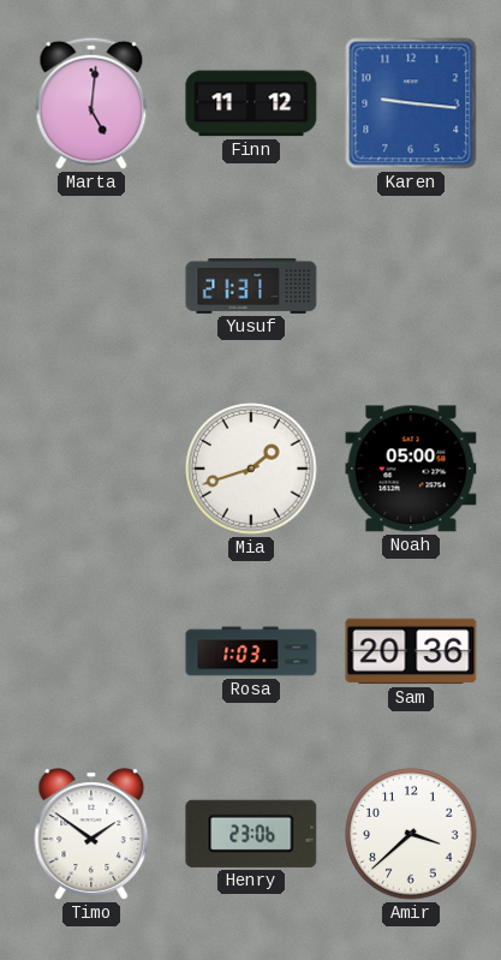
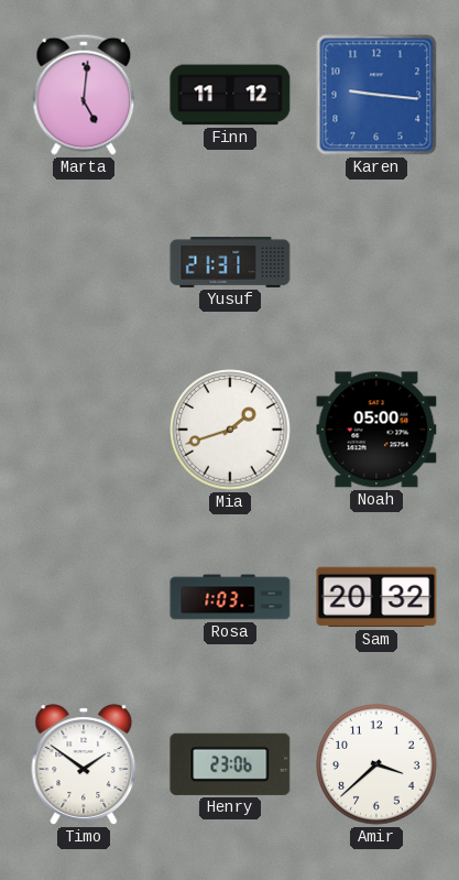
Sam: 20:36 -> 20:32 (376, 597)
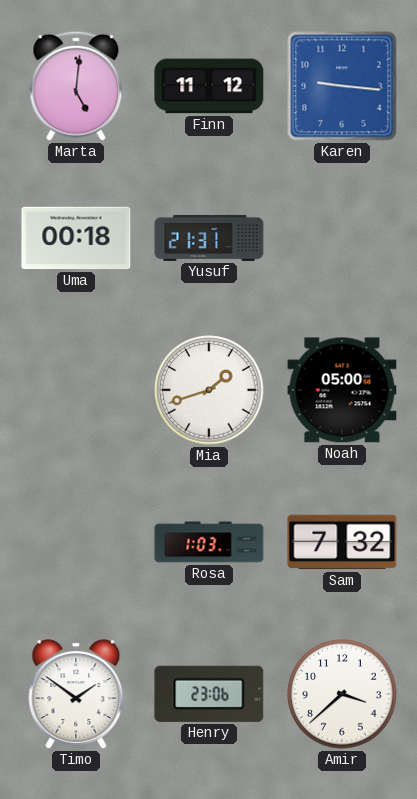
Uma: none -> 00:18 (76, 238)
Sam: 20:32 -> 7:32 (342, 542)
